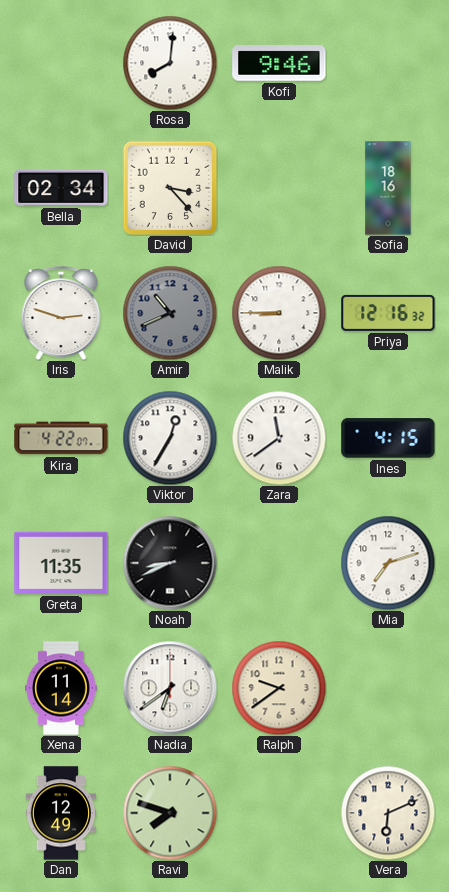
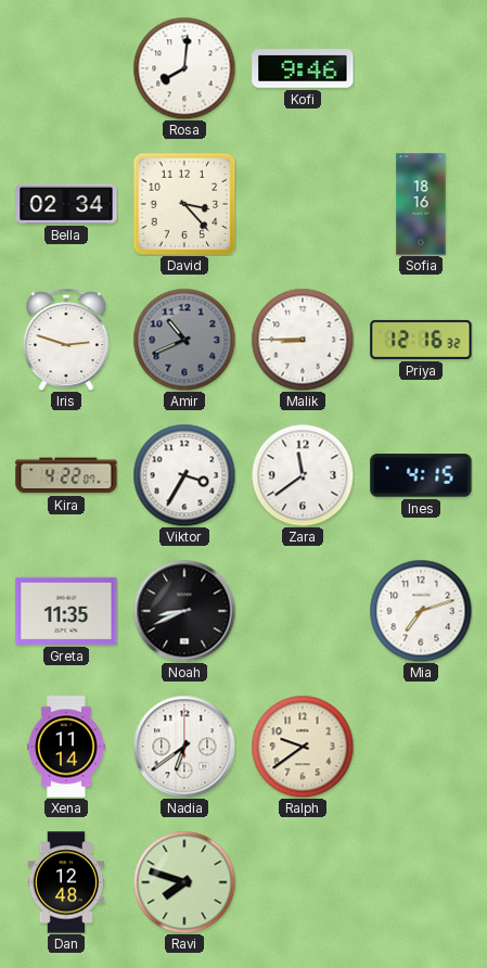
Viktor: 12:35 -> 3:35 (184, 475)
Dan: 12:49 -> 12:48 (66, 882)
Vera: 6:11 -> none (388, 813)
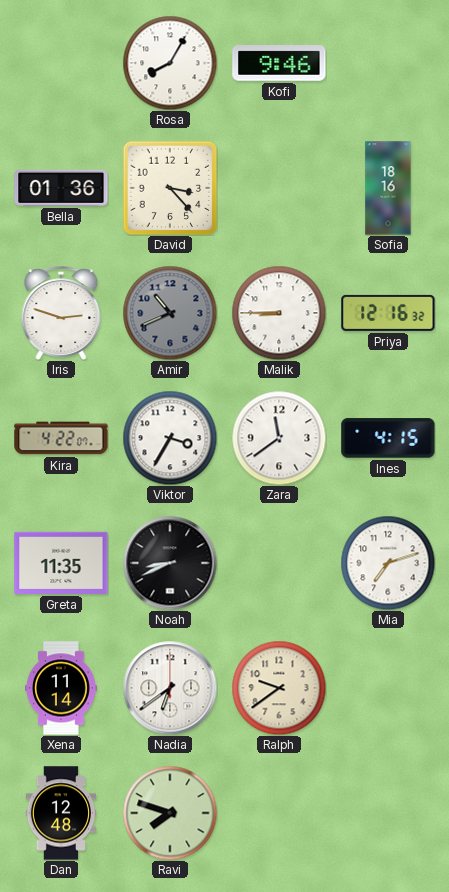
Rosa: 8:01 -> 8:05 (170, 63)
Bella: 02:34 -> 01:36 (61, 188)
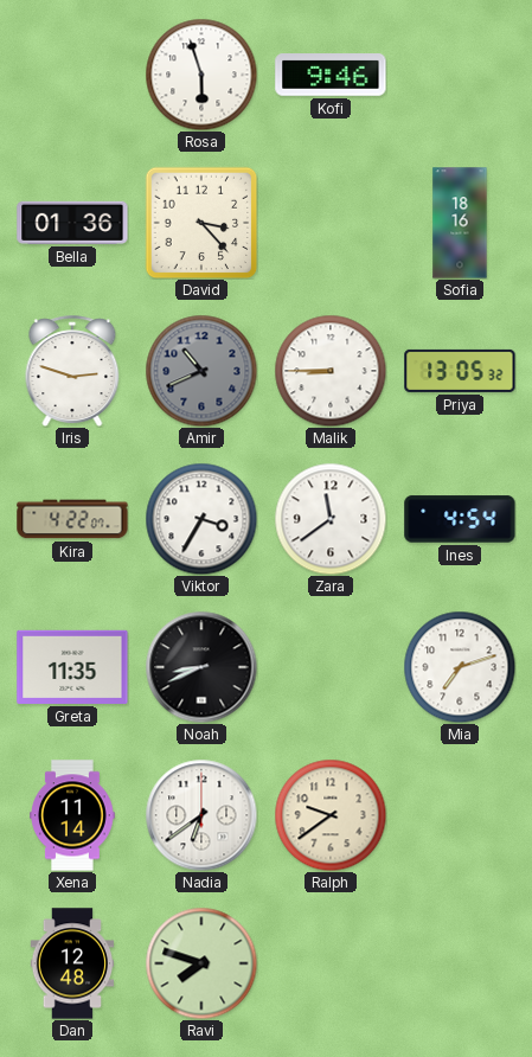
Rosa: 8:05 -> 5:57 (201, 75)
Priya: 12:16 -> 13:05 (460, 371)
Ines: 4:15 -> 4:54 (460, 519)
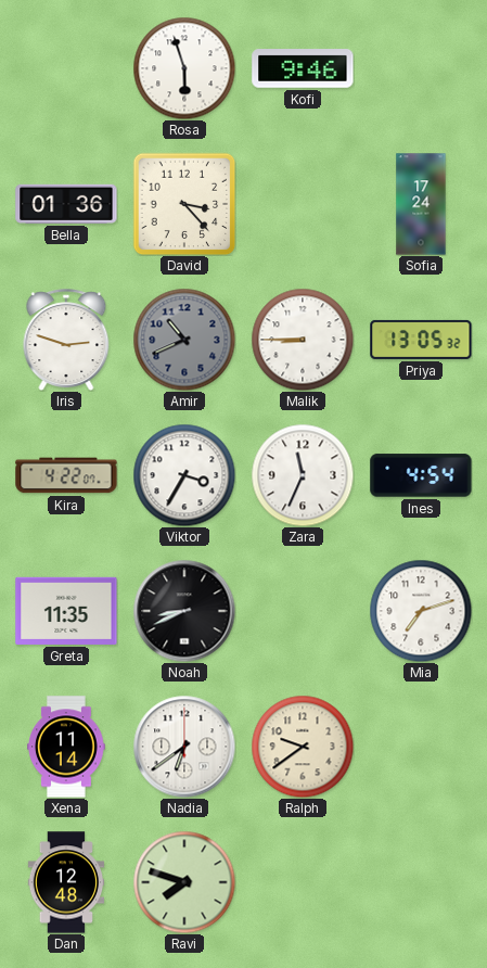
Sofia: 18:16 -> 17:24 (421, 204)
Zara: 11:39 -> 11:34 (303, 475)
